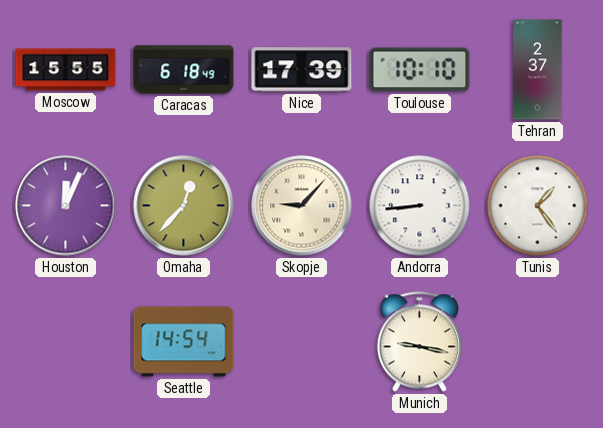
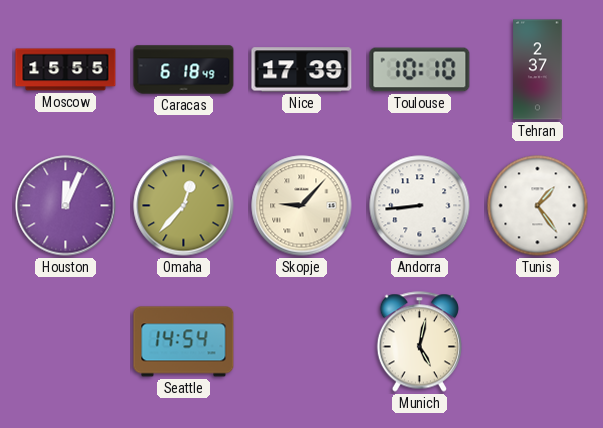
Munich: 9:17 -> 5:02 (419, 342)
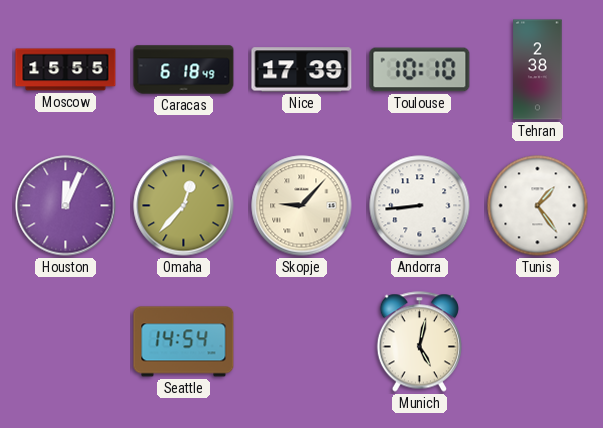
Tehran: 2:37 -> 2:38 (538, 70)
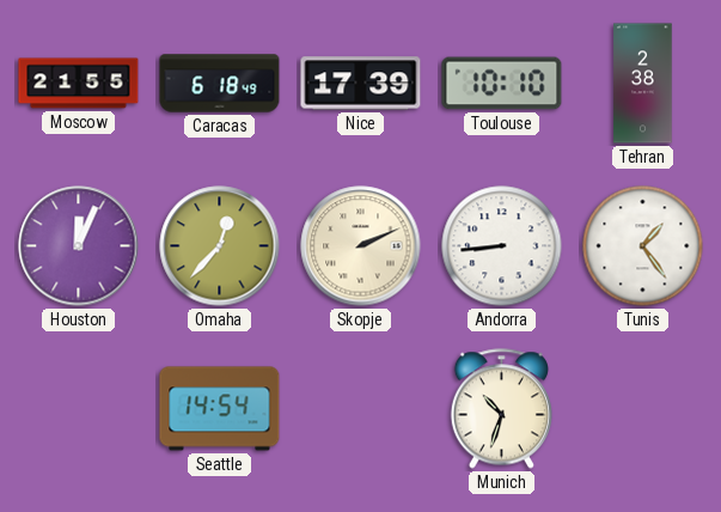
Moscow: 15:55 -> 21:55 (79, 84)
Skopje: 9:07 -> 2:11 (361, 246)
Munich: 5:02 -> 10:33 (501, 409)
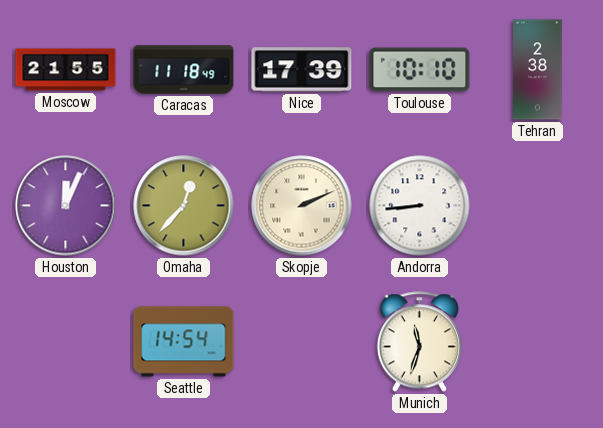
Caracas: 6:18 -> 11:18 (184, 70)
Tunis: 1:24 -> none (643, 246)
Munich: 10:33 -> 11:33 (419, 342)
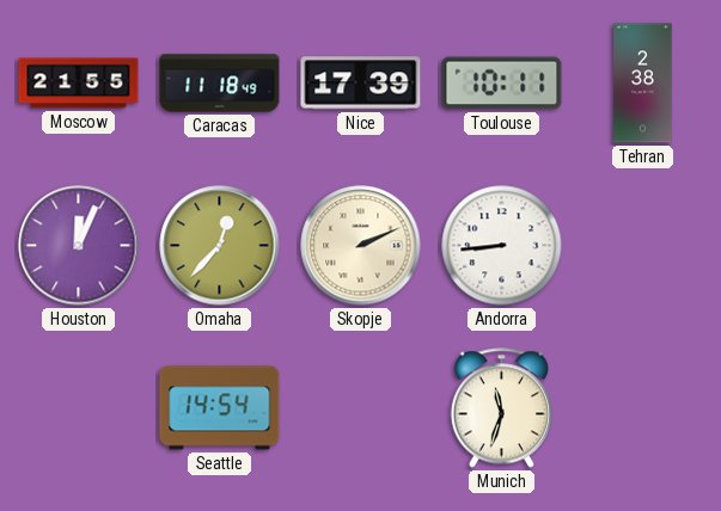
Toulouse: 10:10 -> 10:11 (502, 84)
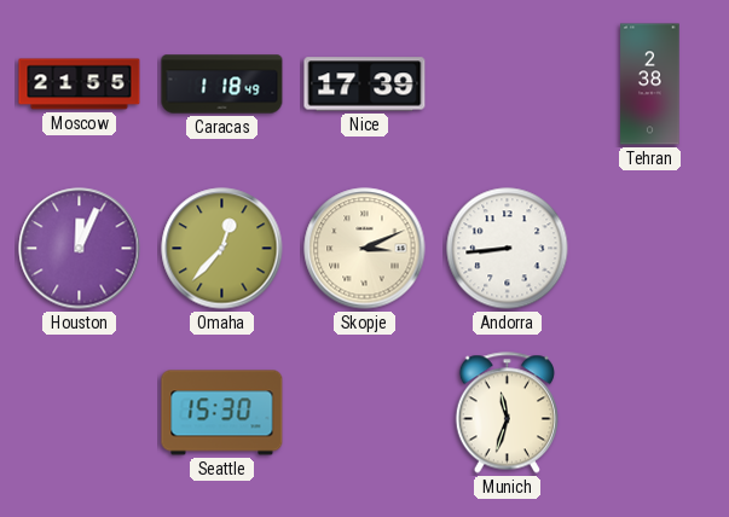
Caracas: 11:18 -> 1:18 (222, 85)
Toulouse: 10:11 -> none (502, 84)
Skopje: 2:11 -> 3:11 (365, 249)
Seattle: 14:54 -> 15:30 (222, 413)
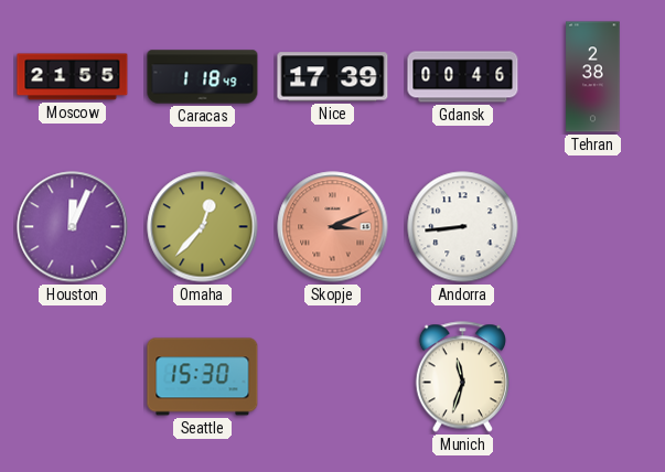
Gdansk: none -> 00:46 (463, 77)
Skopje dial: cream -> salmon (333, 227)
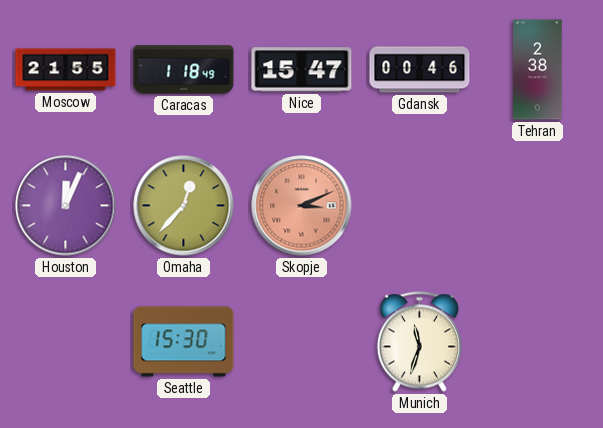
Nice: 17:39 -> 15:47 (302, 70)
Andorra: 8:44 -> none (463, 227)
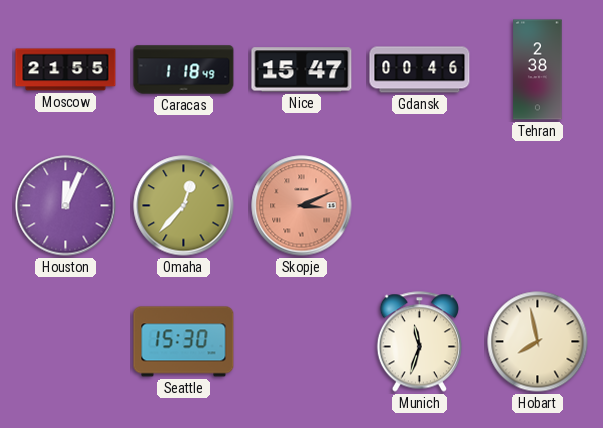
Hobart: none -> 7:58 (538, 342)
